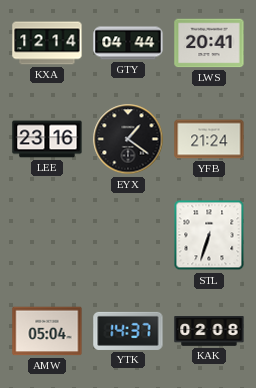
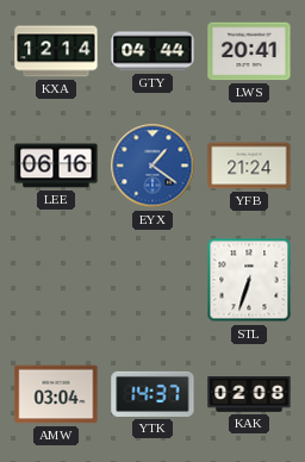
LEE: 23:16 -> 06:16 (56, 166)
EYX dial: black -> blue (152, 166)
AMW: 05:04 -> 03:04 (56, 394)
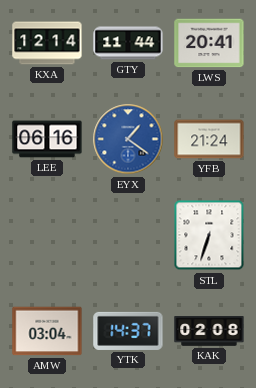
GTY: 04:44 -> 11:44 (128, 43)
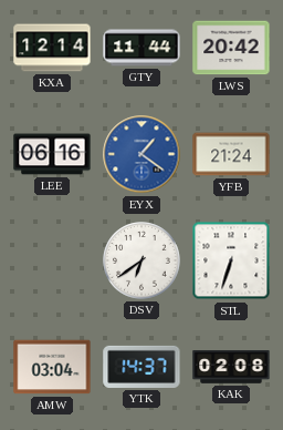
LWS: 20:41 -> 20:42 (231, 48)
DSV: none -> 6:39 (141, 260)
